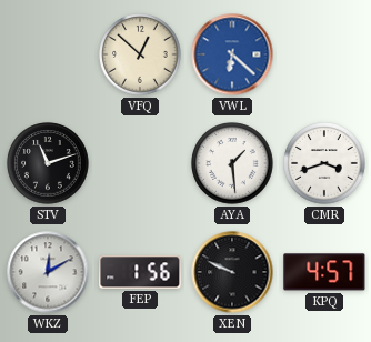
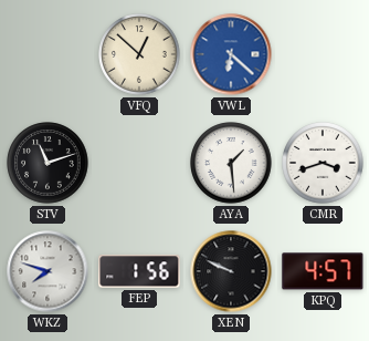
WKZ: 12:10 -> 7:48 (48, 271)
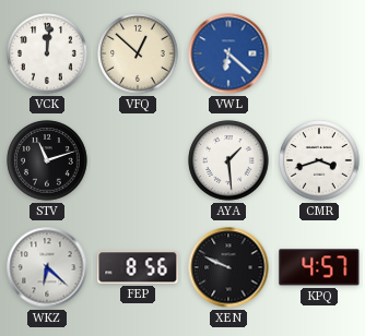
VCK: none -> 12:01 (47, 53)
WKZ: 7:48 -> 6:22 (47, 267)
FEP: 1:56 -> 8:56 (138, 267)
